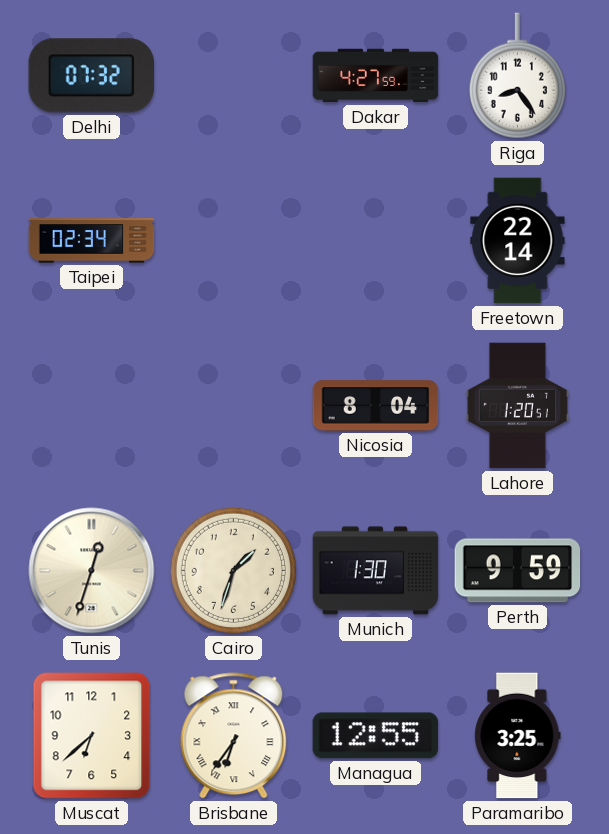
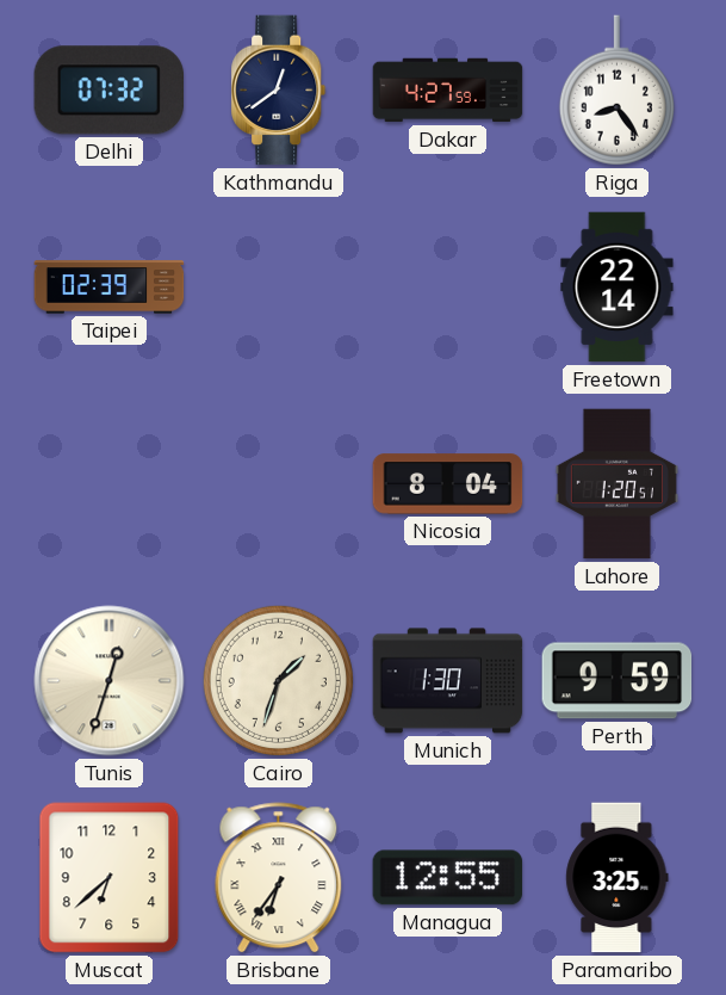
Kathmandu: none -> 12:39 (279, 91)
Taipei: 02:34 -> 02:39 (110, 288)
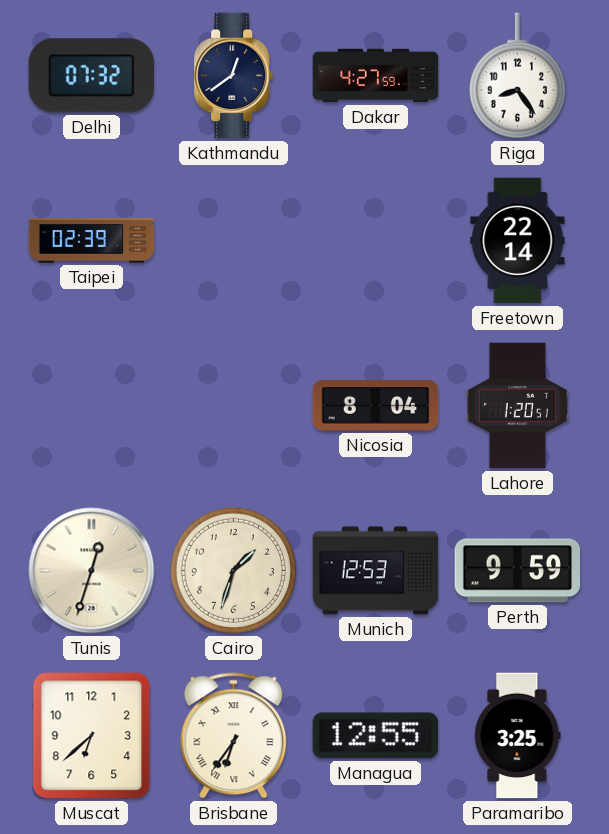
Munich: 1:30 -> 12:53 (376, 571)
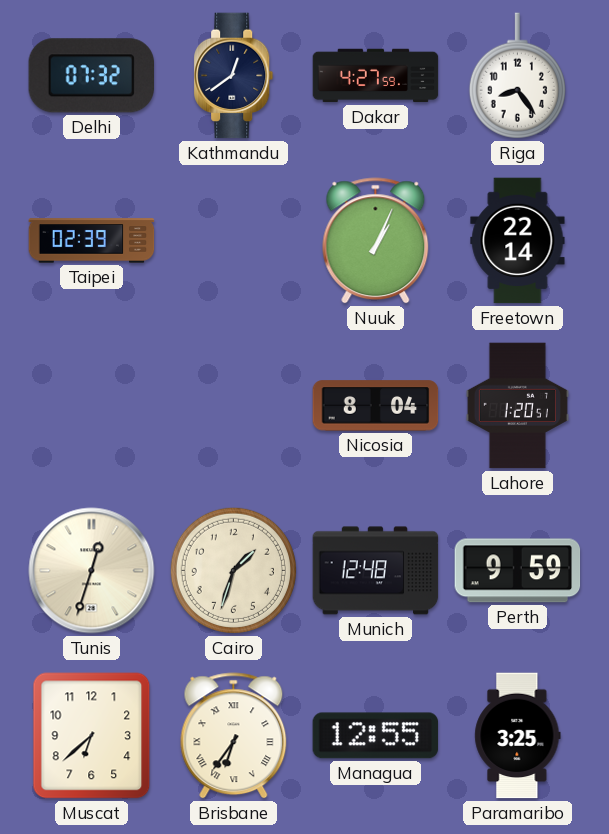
Nuuk: none -> 1:04 (376, 241)
Munich: 12:53 -> 12:48 (376, 571)
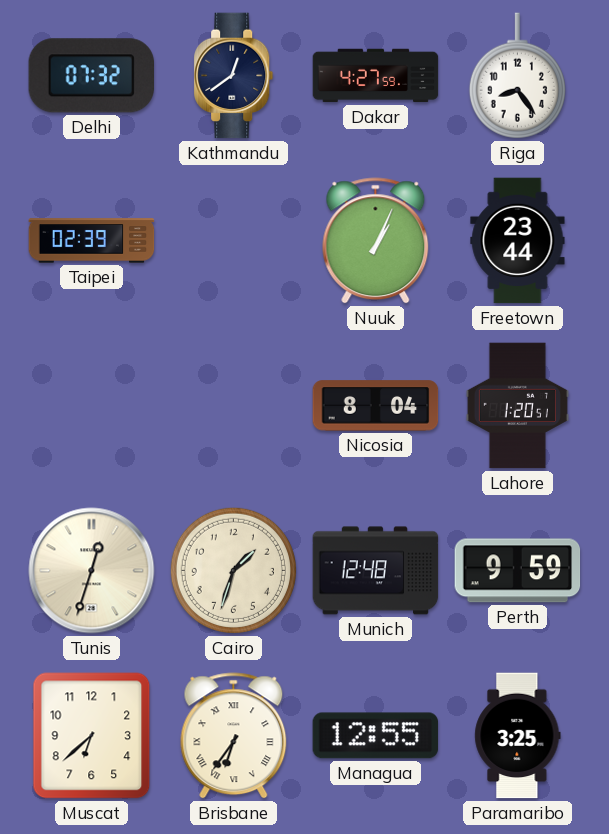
Freetown: 22:14 -> 23:44 (518, 241)
